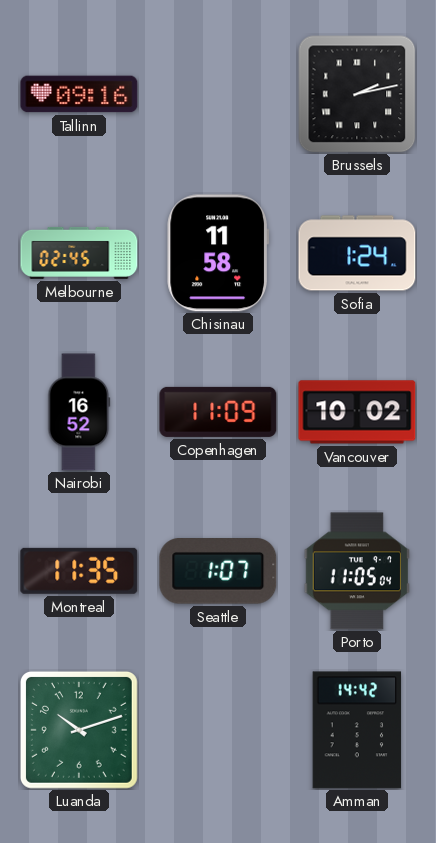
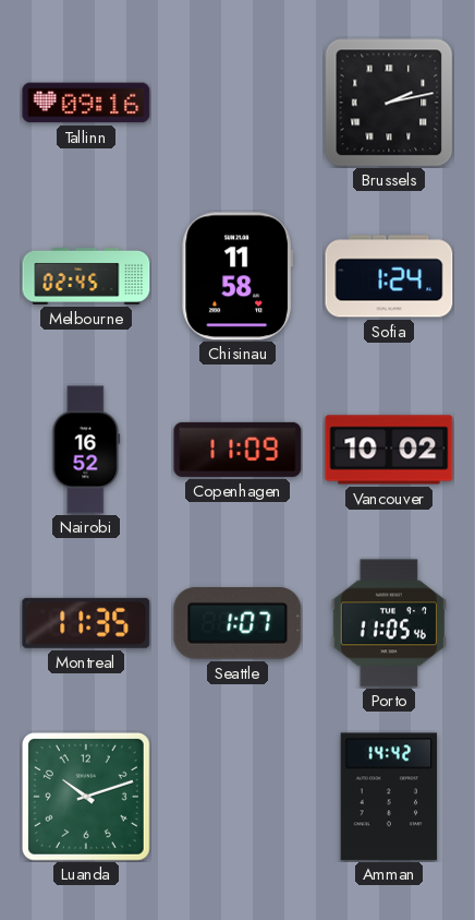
Porto: 11:05:04 -> 11:05:46 (389, 623)
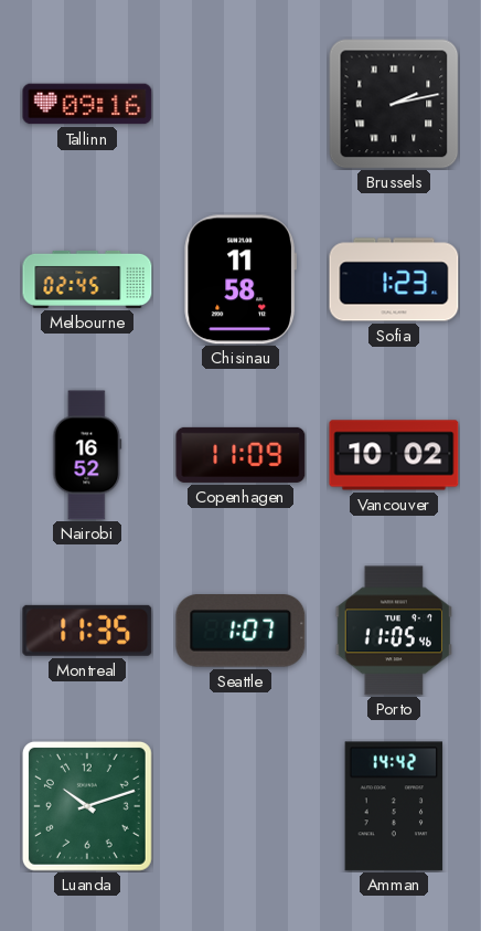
Sofia: 1:24 -> 1:23 (394, 279)
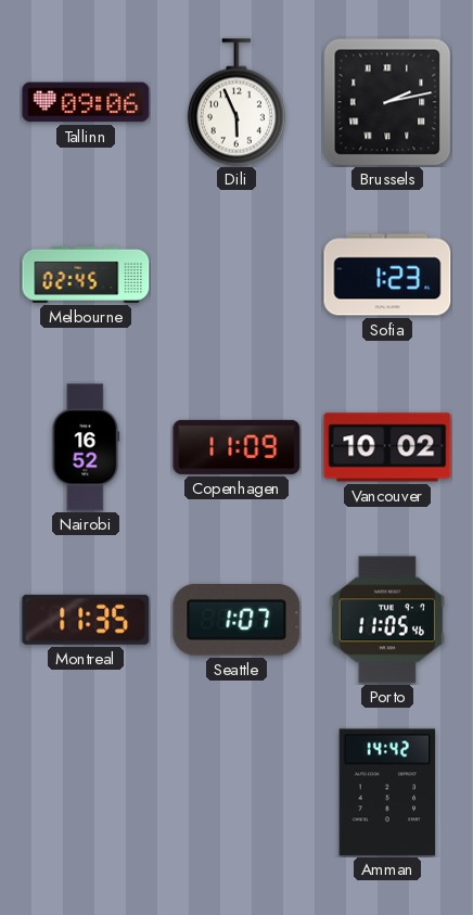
Tallinn: 09:16 -> 09:06 (86, 102)
Dili: none -> 5:56 (237, 102)
Chisinau: 11:58 -> none (239, 279)
Luanda: 10:12 -> none (87, 806)
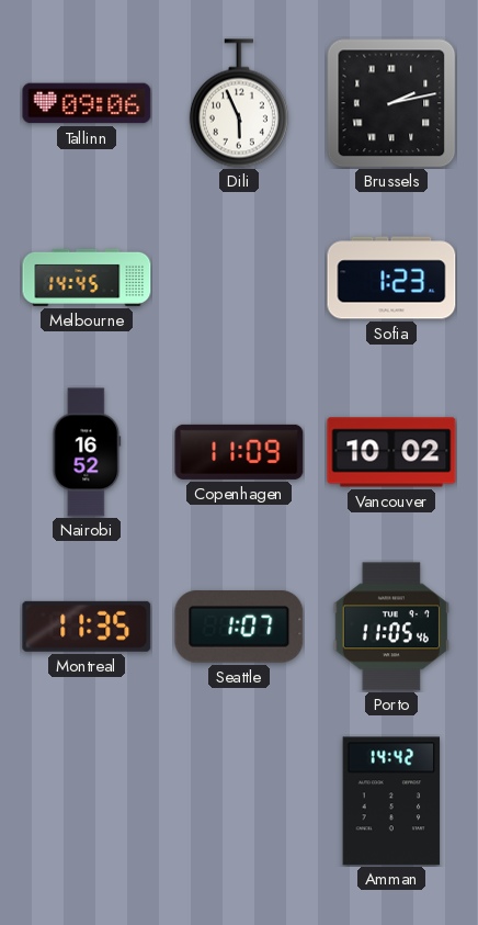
Melbourne: 02:45 -> 14:45 (87, 278)
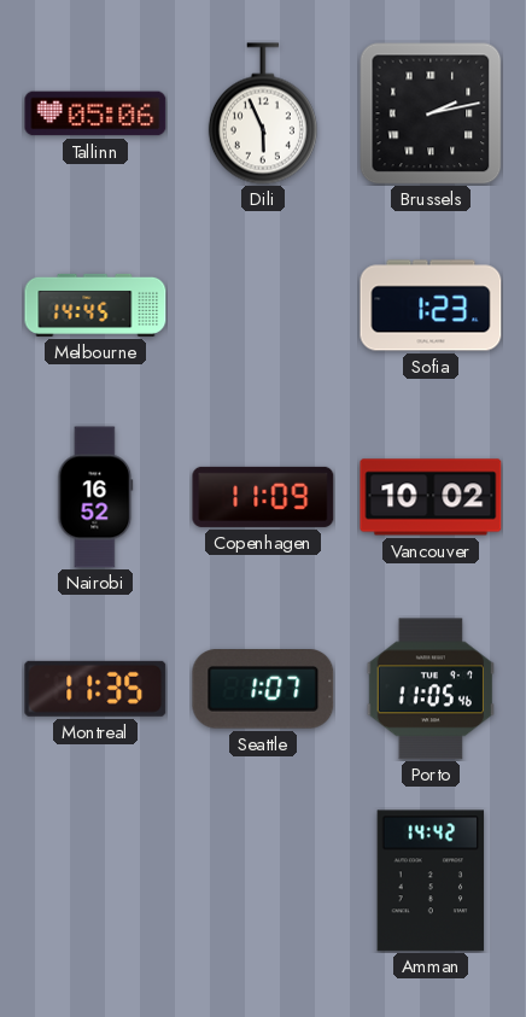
Tallinn: 09:06 -> 05:06 (95, 113)
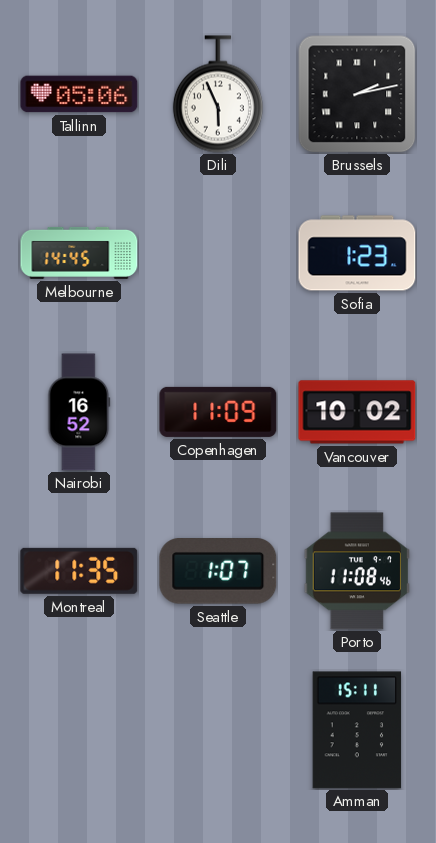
Porto: 11:05 -> 11:08 (357, 571)
Amman: 14:42 -> 15:11 (357, 730)
